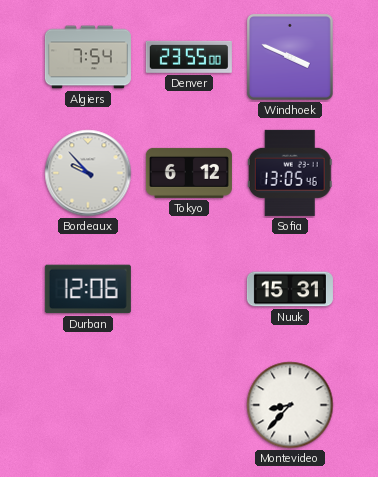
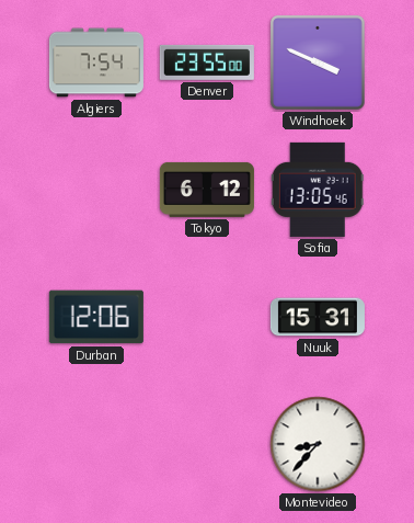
Bordeaux: 9:53 -> none (88, 173)
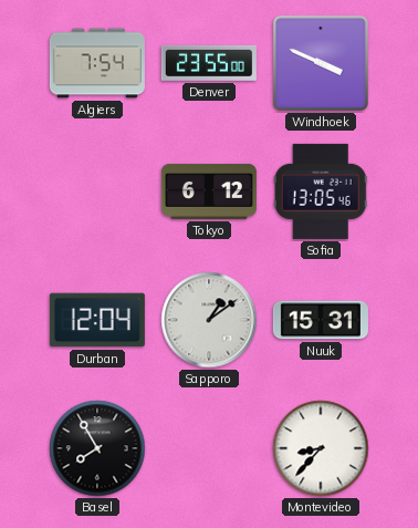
Durban: 12:06 -> 12:04 (97, 320)
Sapporo: none -> 1:09 (209, 320)
Basel: none -> 7:55 (97, 448)
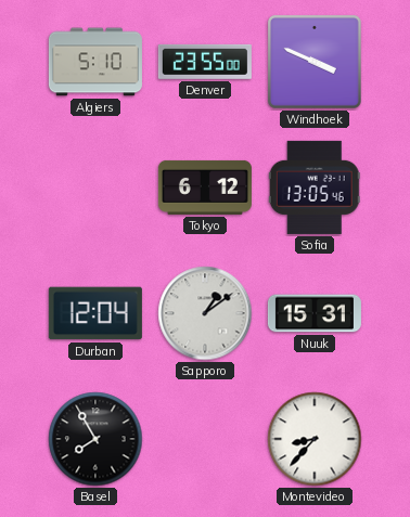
Algiers: 7:54 -> 5:10 (95, 62)
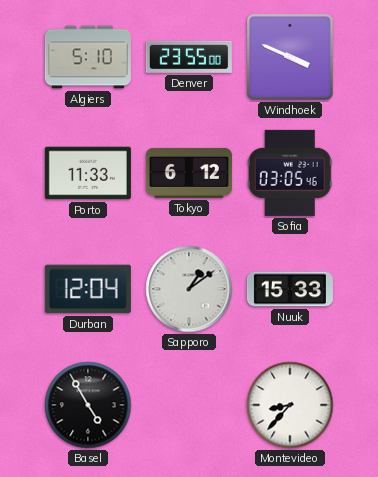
Porto: none -> 11:33 (88, 173)
Sofia: 13:05 -> 03:05 (290, 173)
Nuuk: 15:31 -> 15:33 (290, 289)
Basel: 7:55 -> 4:55 (88, 405)
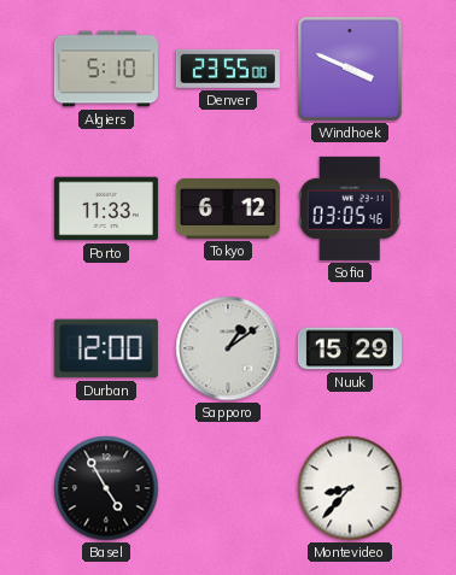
Durban: 12:04 -> 12:00 (106, 348)
Nuuk: 15:33 -> 15:29 (350, 348)
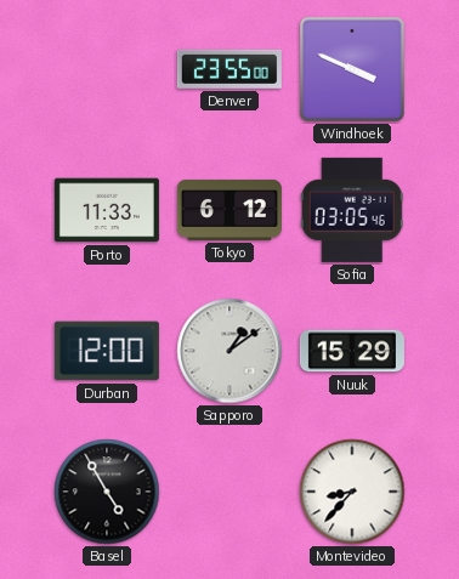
Algiers: 5:10 -> none (106, 69)
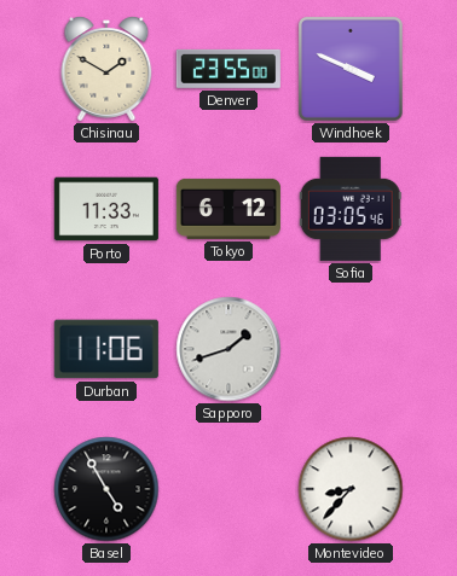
Chisinau: none -> 1:50 (106, 69)
Durban: 12:00 -> 11:06 (106, 349)
Sapporo: 1:09 -> 1:42 (228, 349)
Nuuk: 15:29 -> none (352, 351)
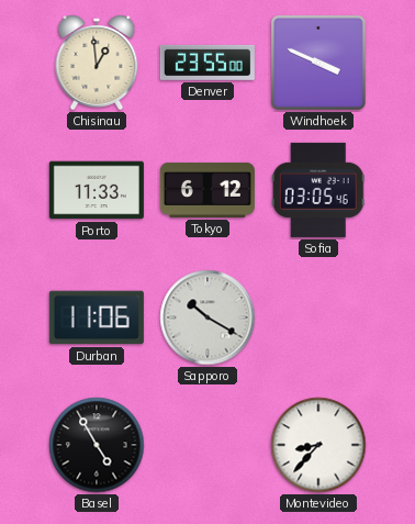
Chisinau: 1:50 -> 12:59 (97, 63)
Sapporo: 1:42 -> 10:20 (207, 317)
